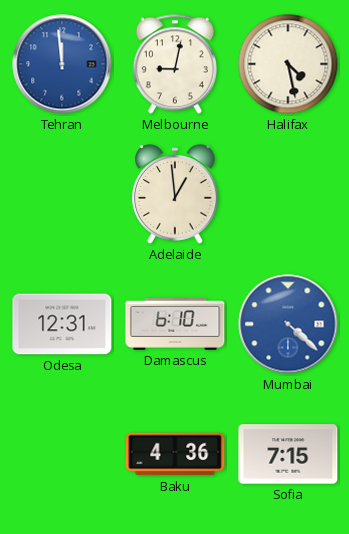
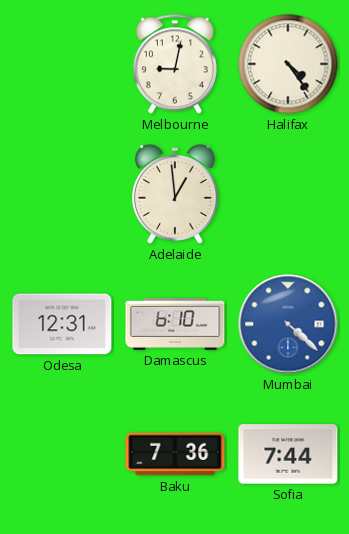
Tehran: 11:59 -> none (62, 64)
Halifax: 4:28 -> 4:24 (288, 64)
Baku: 4:36 -> 7:36 (175, 454)
Sofia: 7:15 -> 7:44 (288, 454)
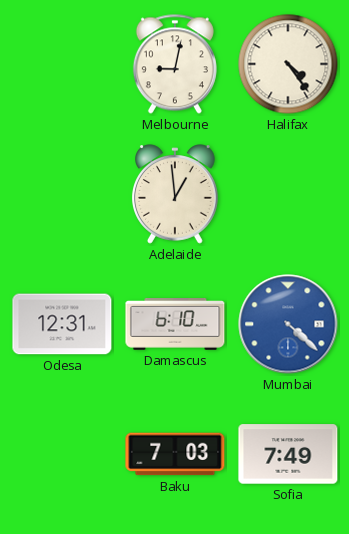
Baku: 7:36 -> 7:03 (175, 454)
Sofia: 7:44 -> 7:49 (288, 454)
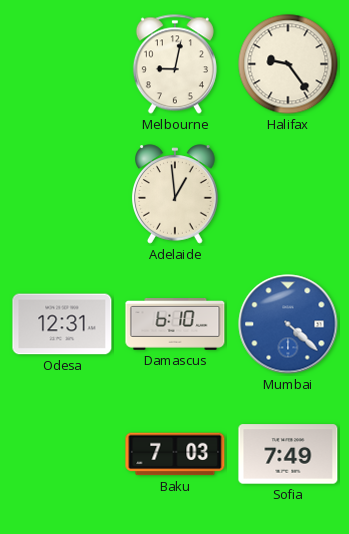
Halifax: 4:24 -> 9:24 (288, 64)
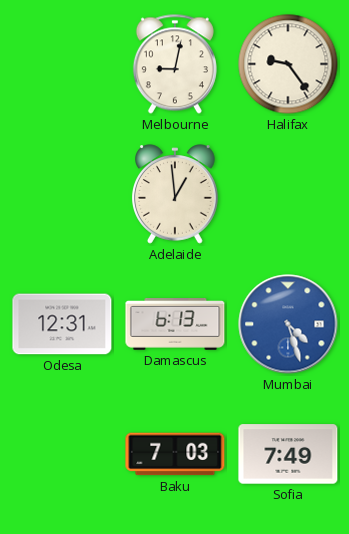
Damascus: 6:10 -> 6:13 (175, 325)
Mumbai: 4:22 -> 4:27 (288, 324)
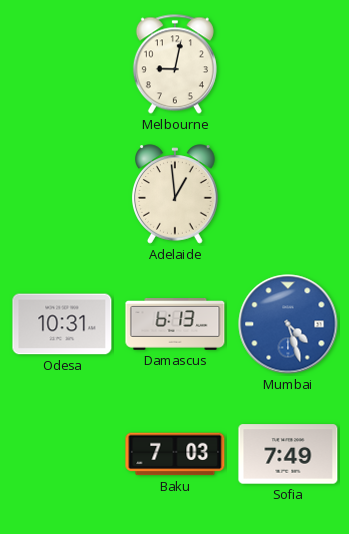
Halifax: 9:24 -> none (288, 64)
Odesa: 12:31 -> 10:31 (62, 324)
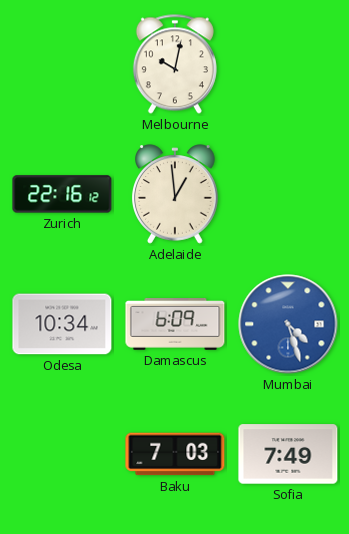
Melbourne: 9:02 -> 10:02 (175, 64)
Zurich: none -> 22:16 (62, 194)
Odesa: 10:31 -> 10:34 (62, 324)
Damascus: 6:13 -> 6:09 (175, 325)
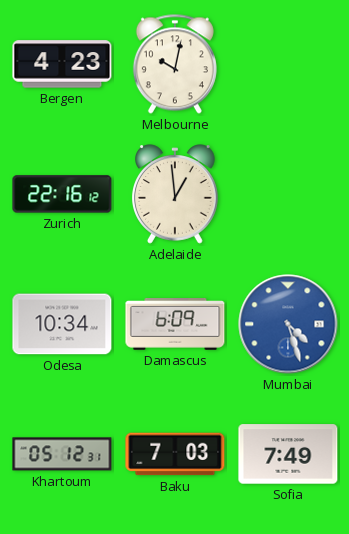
Bergen: none -> 4:23 (62, 64)
Khartoum: none -> 05:12 (62, 454)
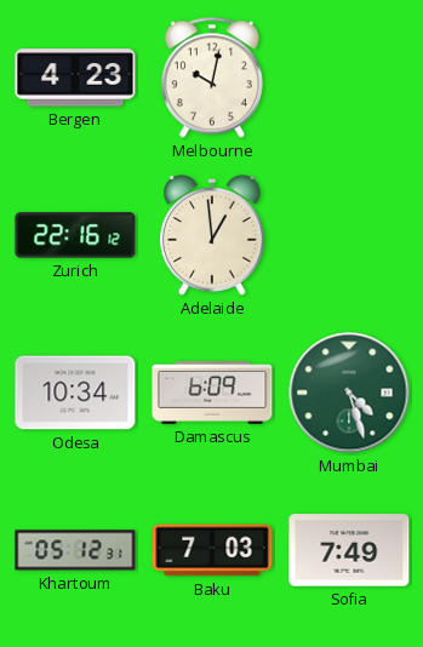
Mumbai dial: blue -> green (349, 393)
